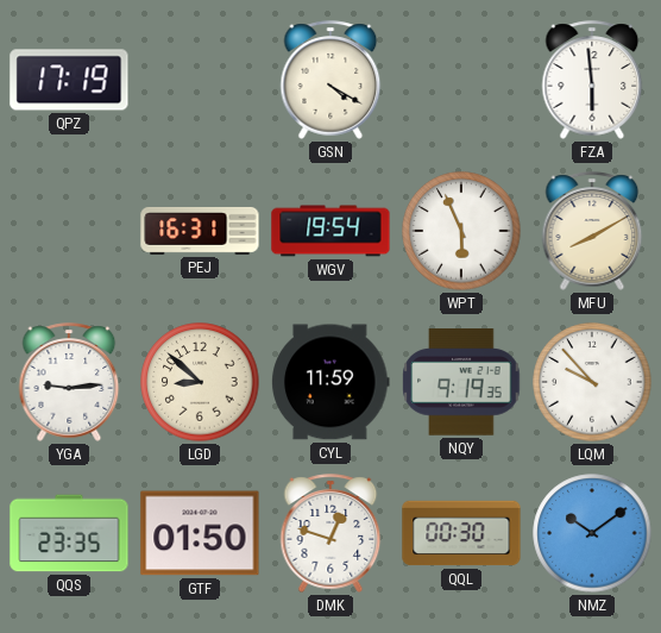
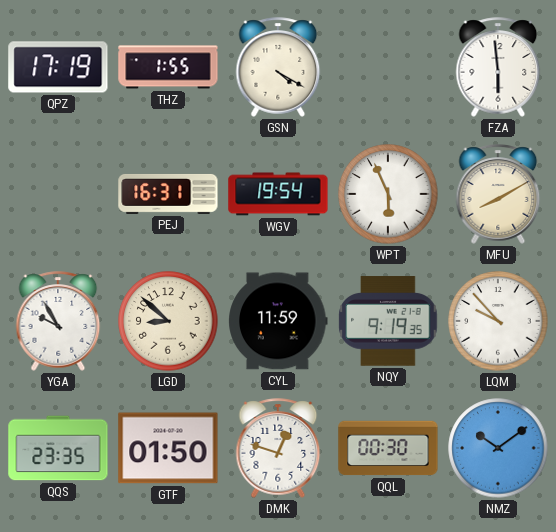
THZ: none -> 1:55 (168, 67)
YGA: 9:14 -> 9:55 (58, 321)
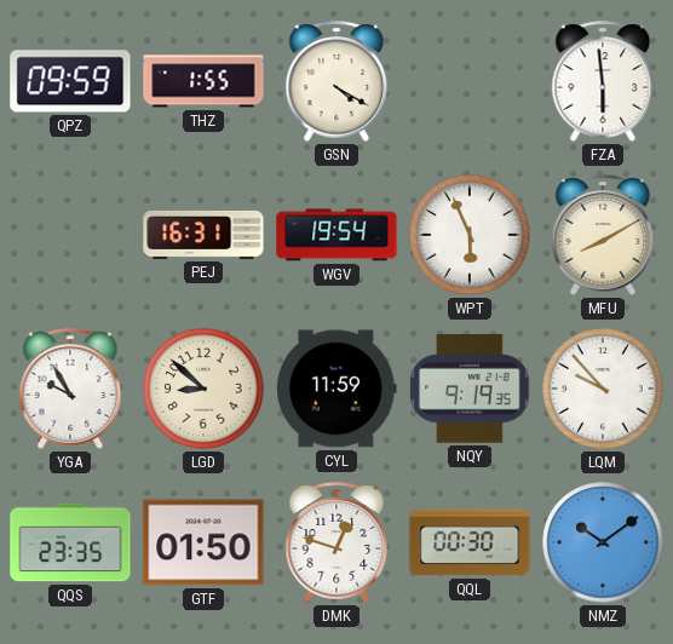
QPZ: 17:19 -> 09:59 (70, 81)
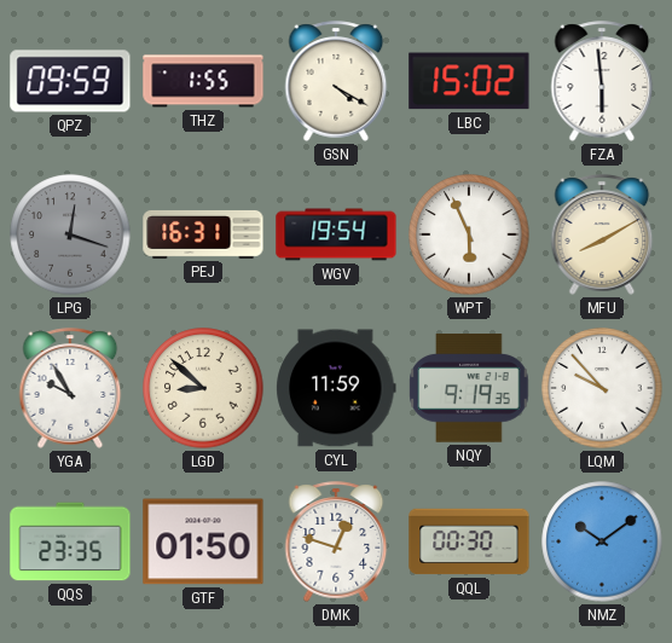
LBC: none -> 15:02 (469, 81)
LPG: none -> 12:18 (70, 234)
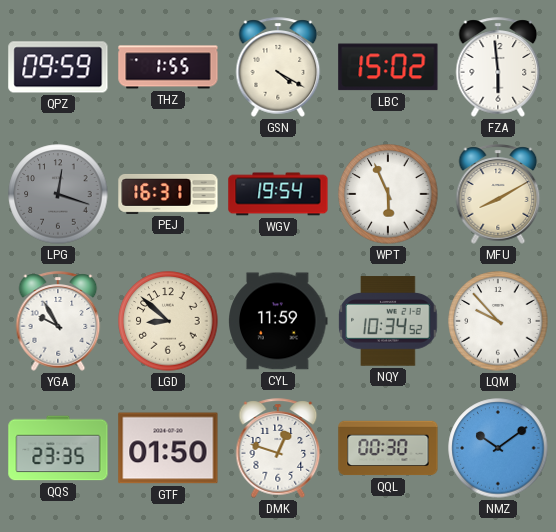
NQY: 9:19 -> 10:34 (388, 321)
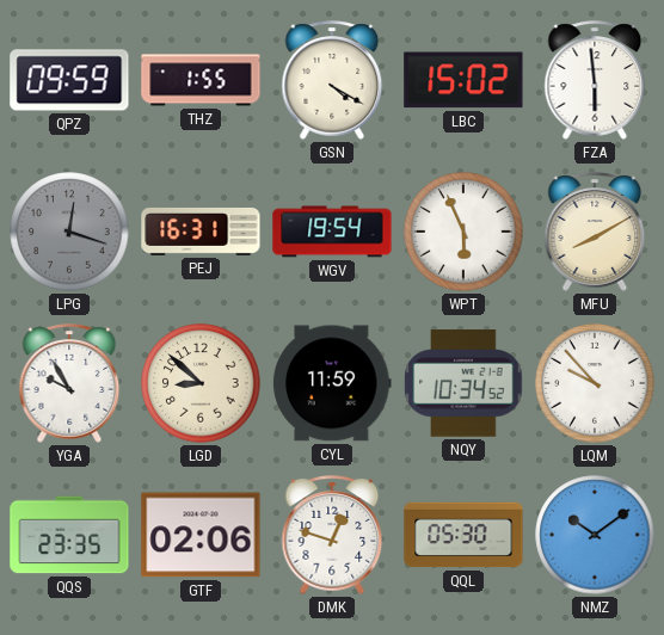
GTF: 01:50 -> 02:06 (201, 535)
QQL: 00:30 -> 05:30 (463, 535)
